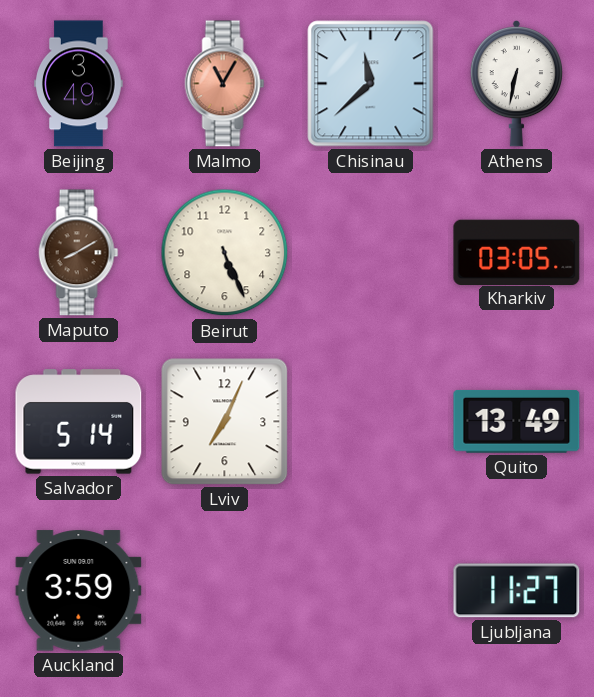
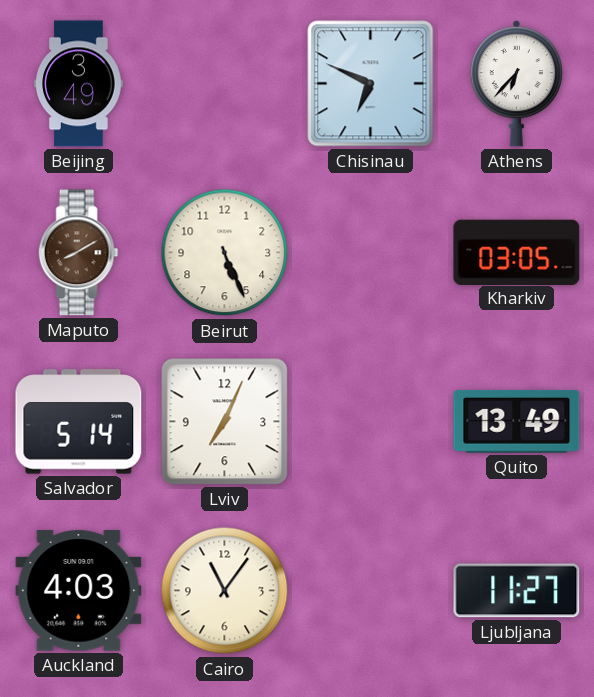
Malmo: 11:05 -> none (225, 84)
Chisinau: 11:38 -> 6:49 (371, 84)
Athens: 6:32 -> 6:37 (516, 83)
Auckland: 3:59 -> 4:03 (79, 591)
Cairo: none -> 11:06 (225, 591)
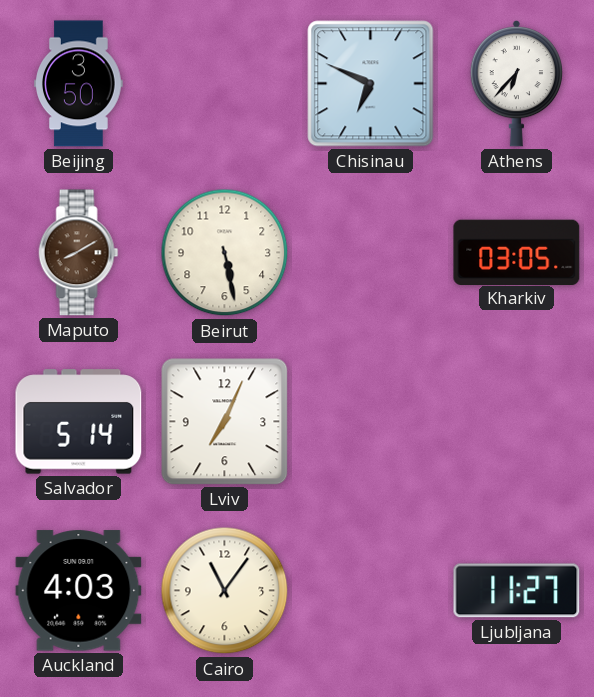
Beijing: 3:49 -> 3:50 (79, 84)
Beirut: 5:26 -> 5:28 (225, 253)
Quito: 13:49 -> none (517, 421)
